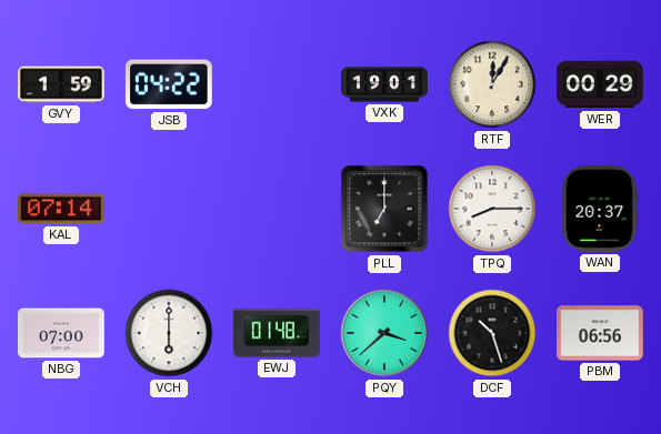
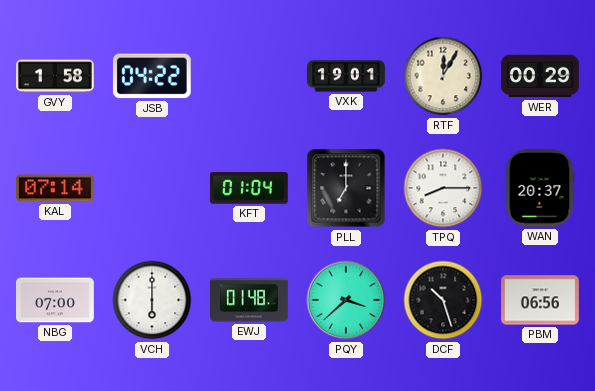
GVY: 1:59 -> 1:58 (55, 76)
KFT: none -> 01:04 (250, 188)
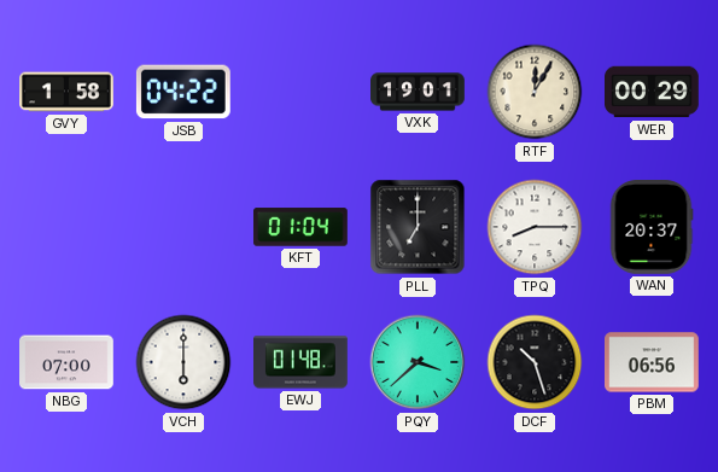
KAL: 07:14 -> none (56, 188)
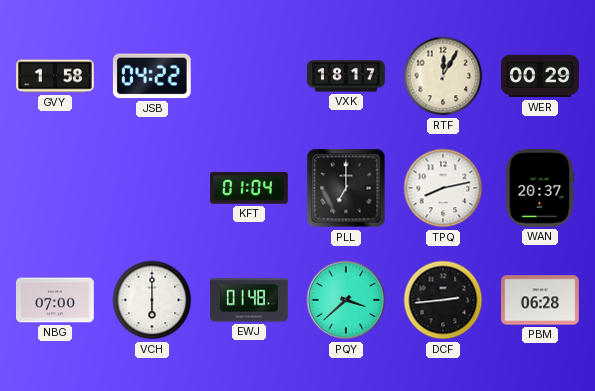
VXK: 19:01 -> 18:17 (347, 76)
TPQ: 8:15 -> 8:13 (443, 188)
DCF: 10:27 -> 2:44 (443, 300)
PBM: 06:56 -> 06:28 (541, 300)
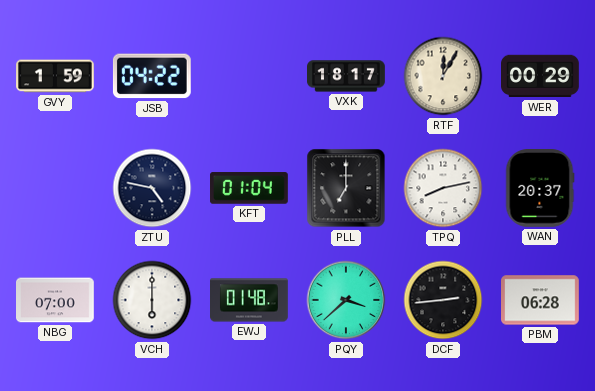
GVY: 1:58 -> 1:59 (55, 76)
ZTU: none -> 4:47 (152, 188)
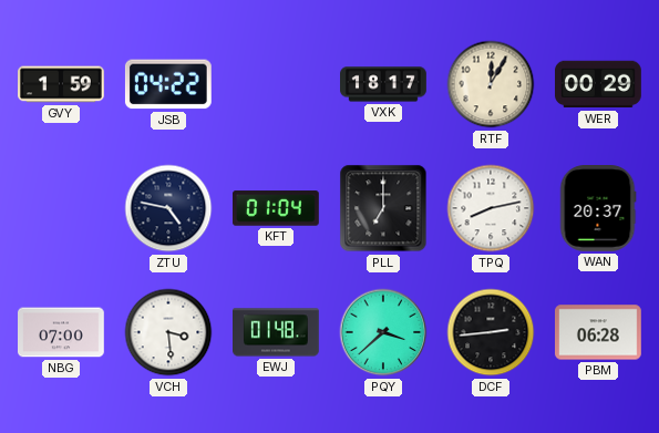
VCH: 6:00 -> 3:29 (168, 332)
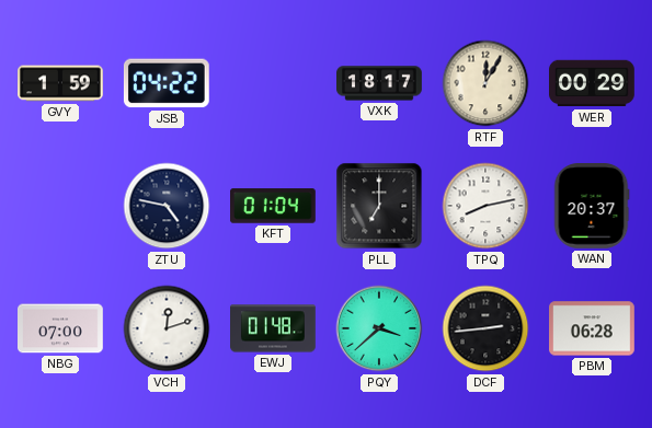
VCH: 3:29 -> 12:12 (167, 328)
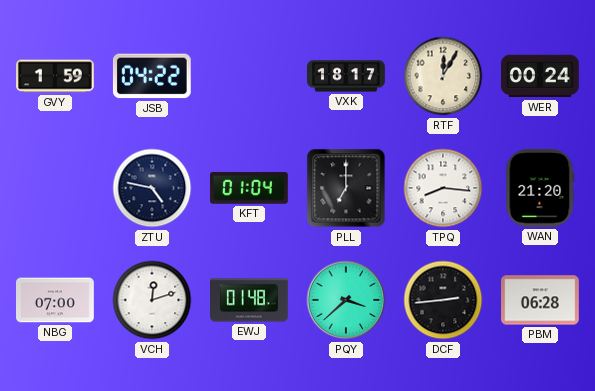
WER: 00:29 -> 00:24 (541, 76)
TPQ: 8:13 -> 8:16 (443, 188)
WAN: 20:37 -> 21:20 (540, 189)
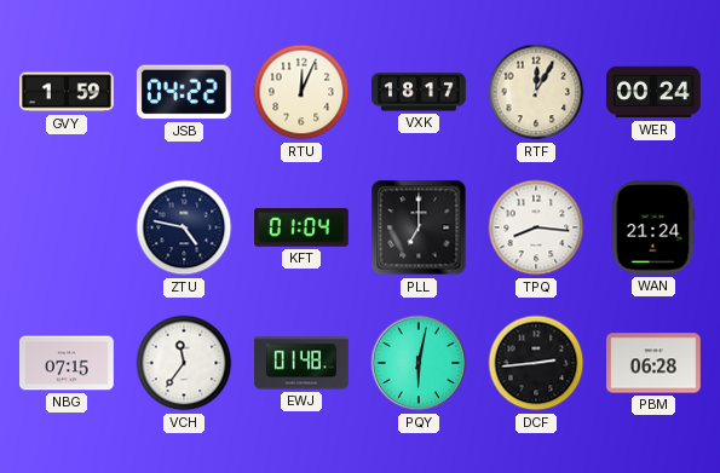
RTU: none -> 12:04 (301, 92)
WAN: 21:20 -> 21:24 (653, 229)
NBG: 07:00 -> 07:15 (68, 363)
VCH: 12:12 -> 11:36 (184, 363)
PQY: 3:38 -> 6:02 (419, 363)
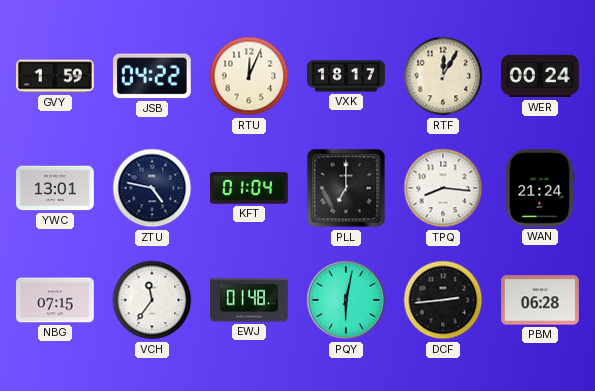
YWC: none -> 13:01 (56, 188)
